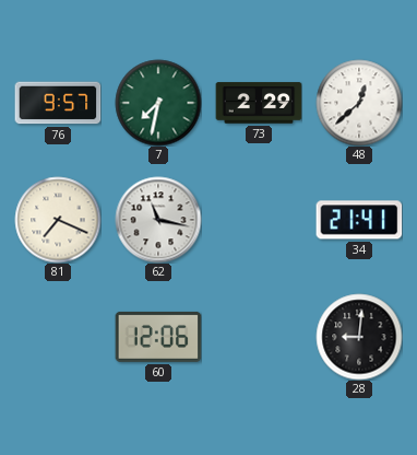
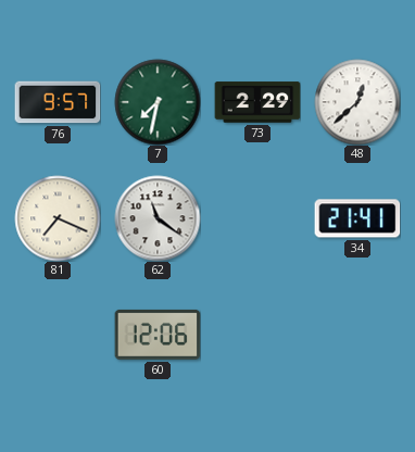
62: 11:17 -> 11:21 (158, 218)
28: 9:01 -> none (359, 337)
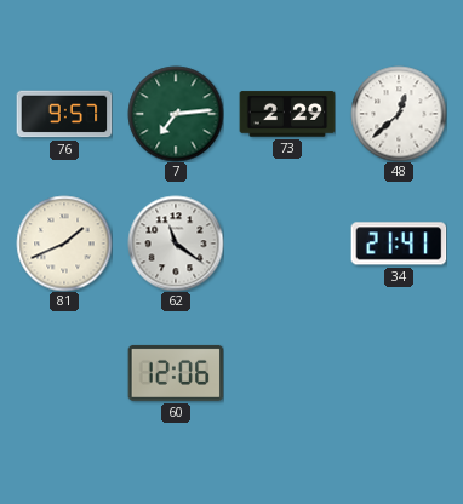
7: 7:32 -> 7:14 (176, 114)
81: 7:19 -> 1:41 (64, 244)
